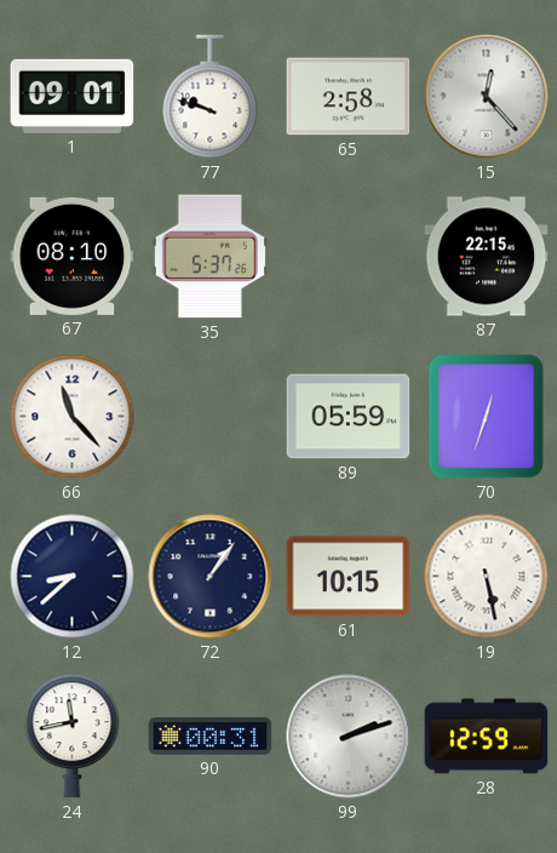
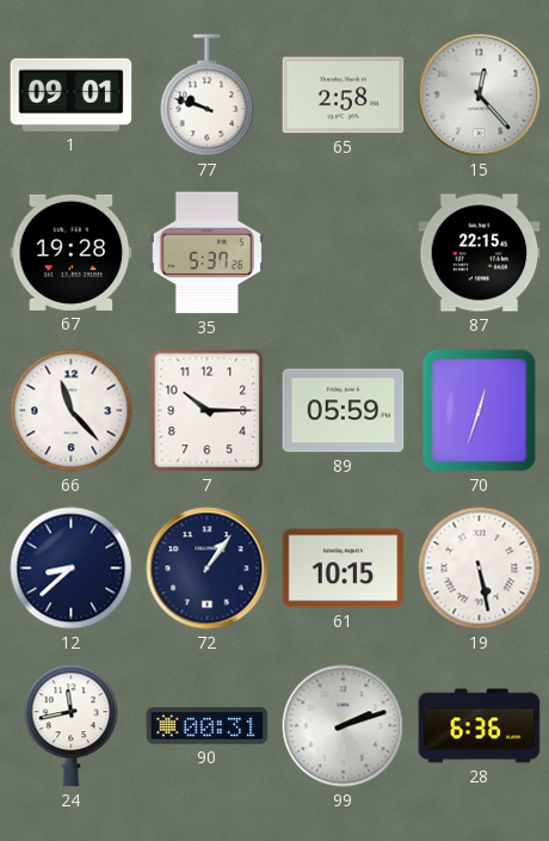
67: 08:10 -> 19:28 (72, 252)
7: none -> 10:15 (208, 411)
28: 12:59 -> 6:36 (480, 726)
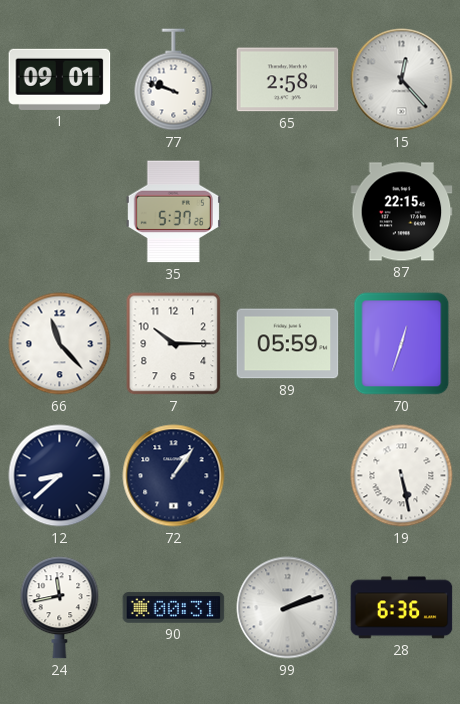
67: 19:28 -> none (72, 252)
61: 10:15 -> none (344, 569)
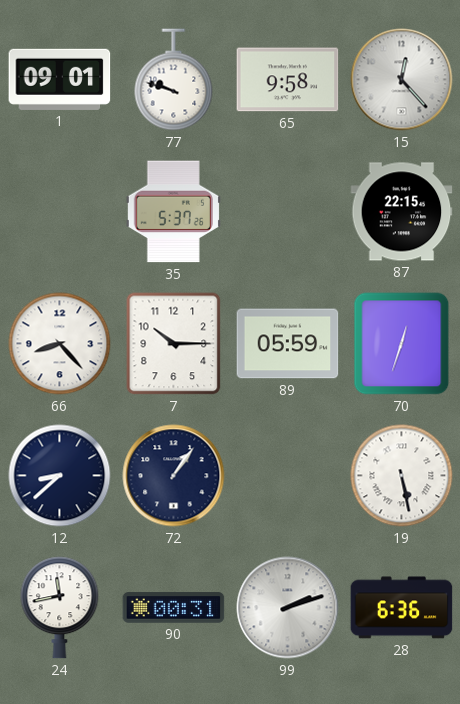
65: 2:58 -> 9:58 (288, 80)
66: 11:23 -> 8:23 (60, 344)
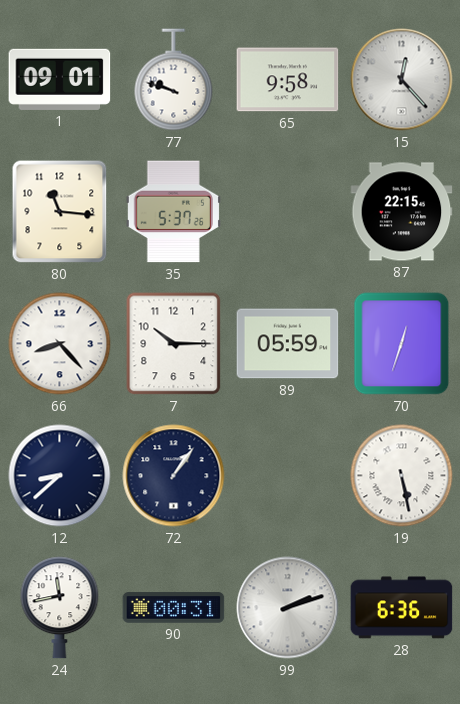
80: none -> 11:16 (60, 212)
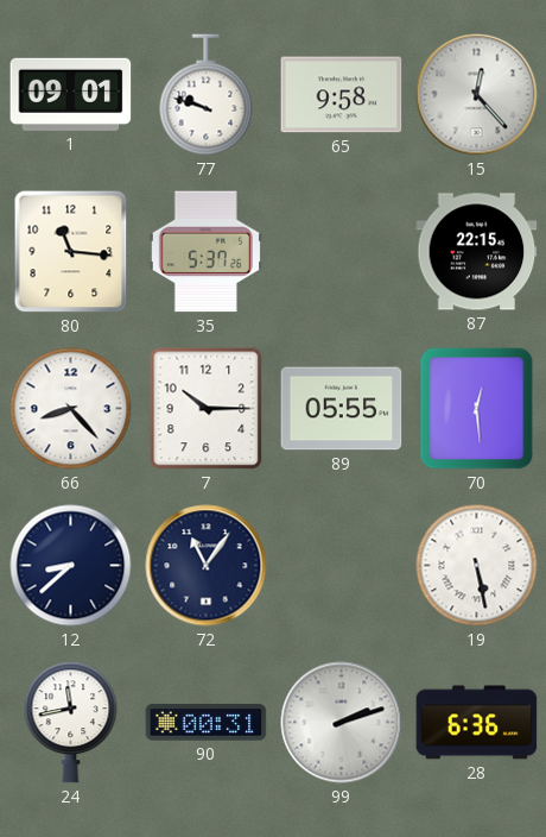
89: 05:59 -> 05:55 (342, 409)
70: 12:33 -> 12:29 (477, 409)
72: 1:06 -> 11:06 (207, 566)
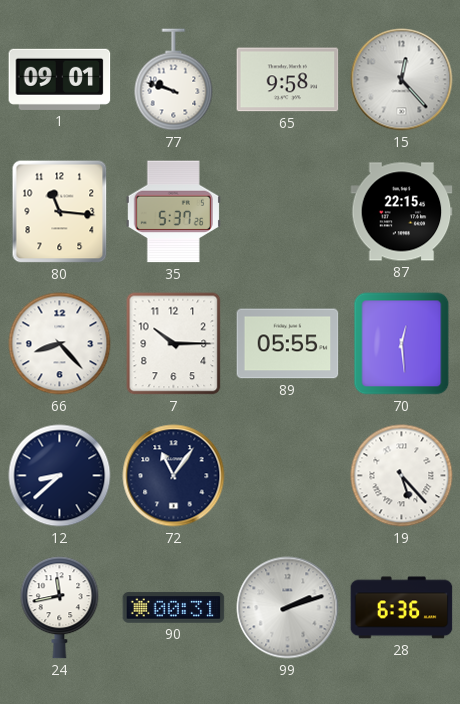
19: 5:28 -> 5:23 (402, 476)
